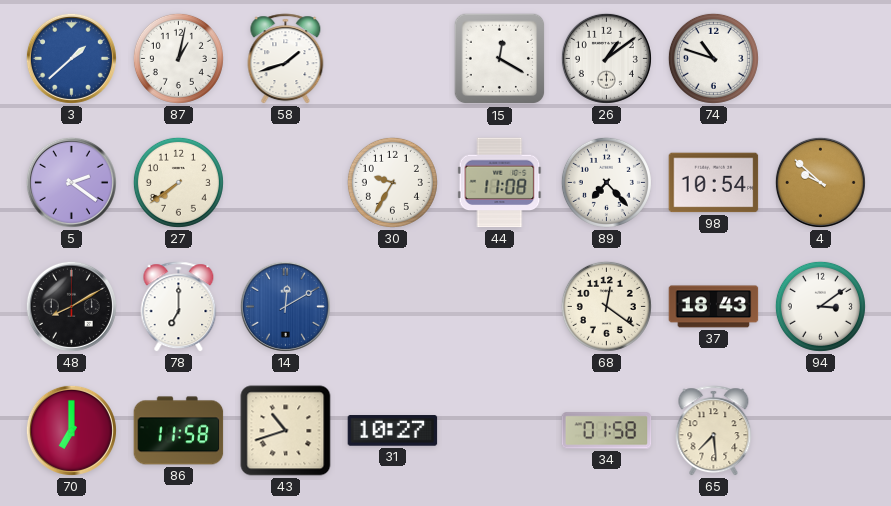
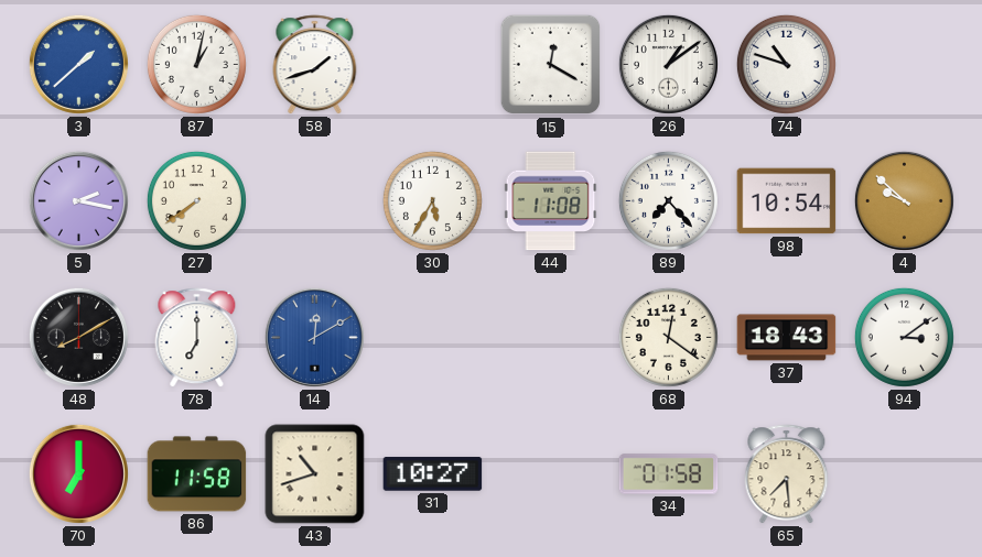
5: 2:21 -> 2:17 (78, 200)
30: 9:35 -> 5:35 (432, 200)
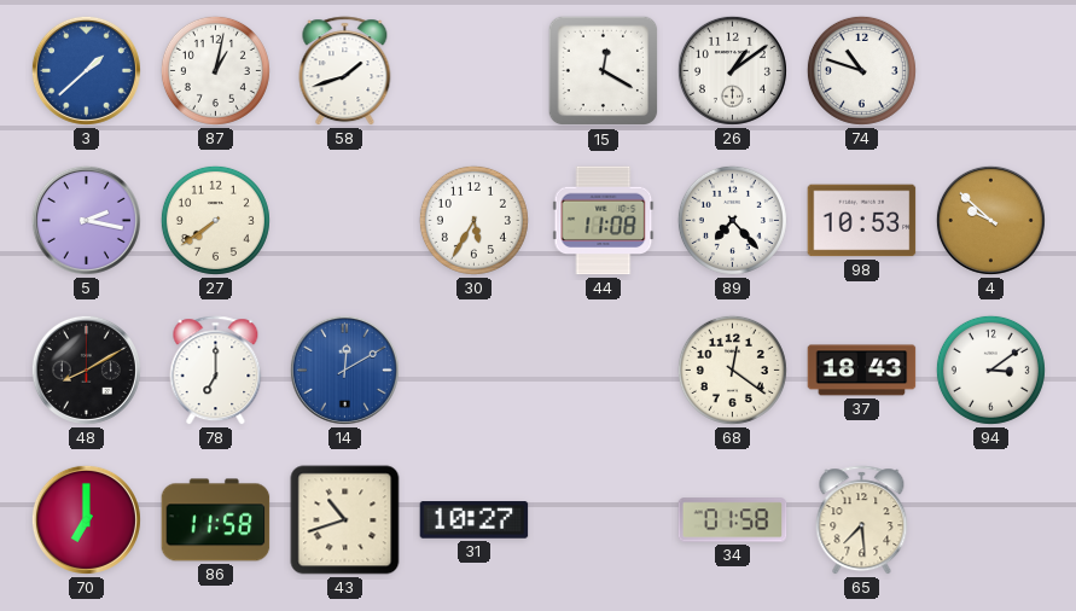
98: 10:54 -> 10:53 (862, 221)
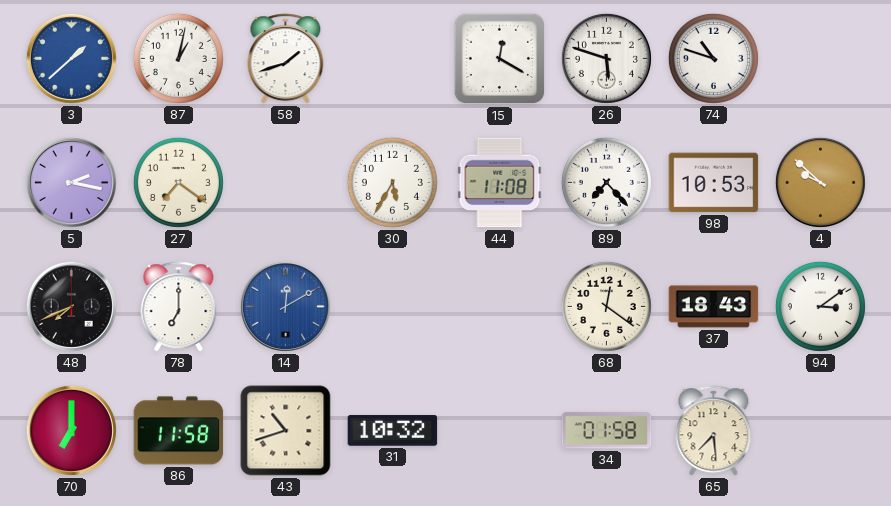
26: 1:09 -> 5:48 (606, 58)
27: 7:39 -> 7:21 (178, 182)
48: 8:10 -> 7:41 (71, 306)
31: 10:27 -> 10:32 (393, 431)
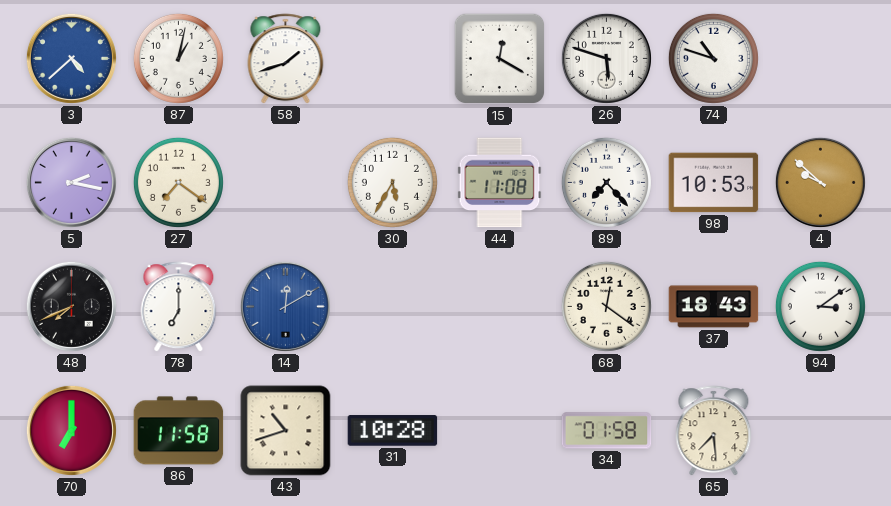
3: 1:38 -> 4:38 (71, 58)
31: 10:32 -> 10:28 (393, 431)
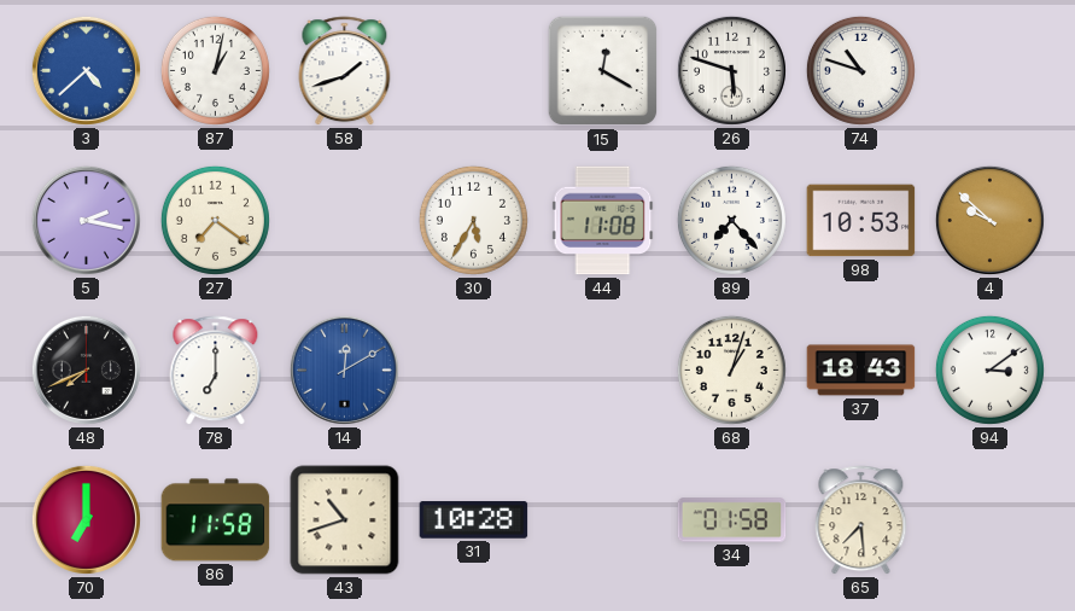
68: 12:21 -> 1:03 (731, 369)
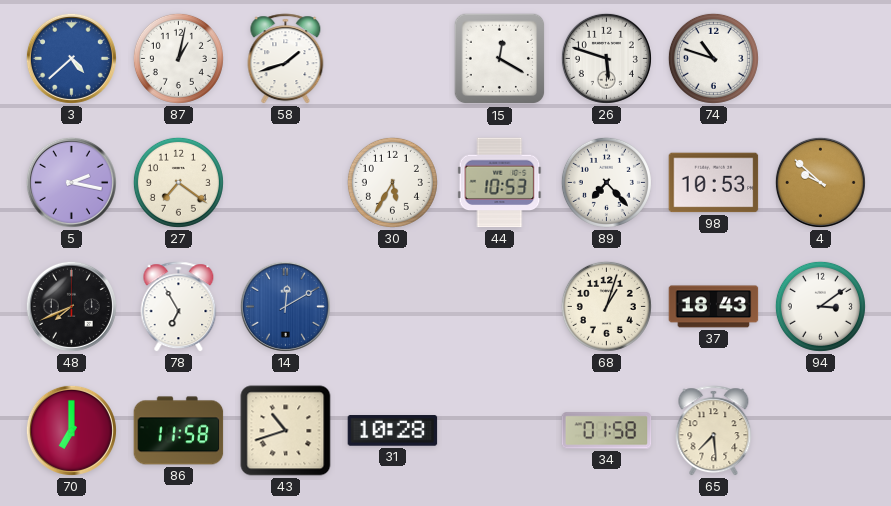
44: 11:08 -> 10:53 (500, 183)
78: 7:00 -> 6:55 (179, 307)
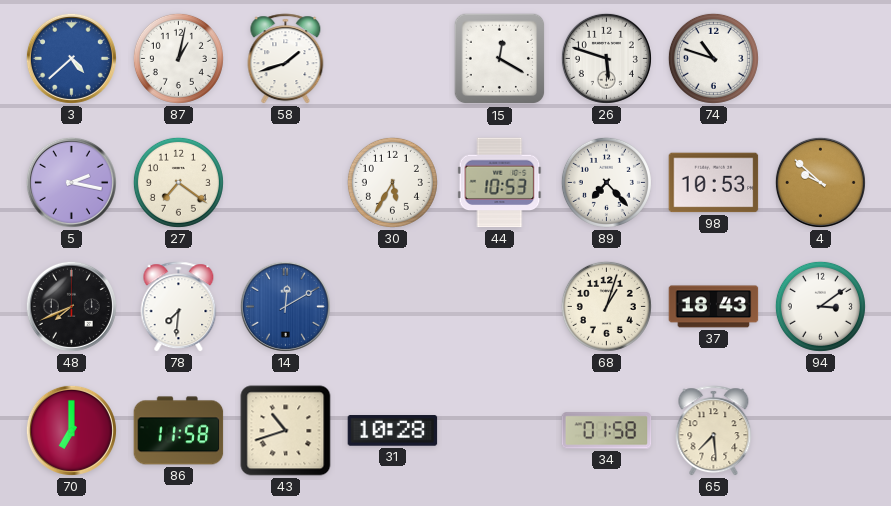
78: 6:55 -> 7:31 (179, 307)
